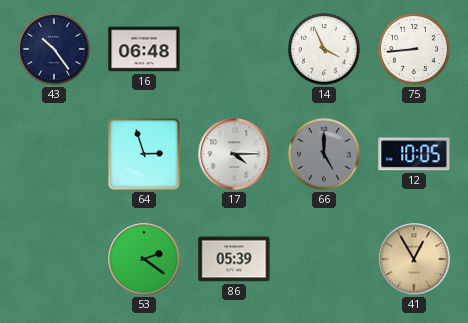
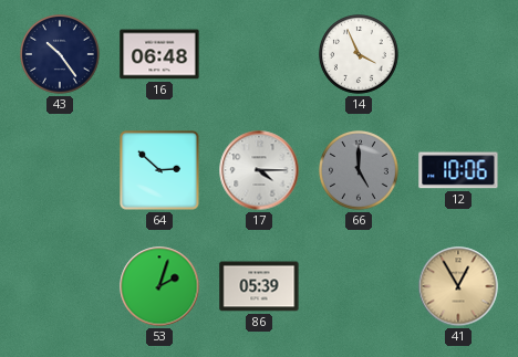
75: 8:44 -> none (415, 50)
64: 2:57 -> 2:52 (160, 171)
12: 10:05 -> 10:06 (458, 170)
53: 2:21 -> 2:03 (159, 286)
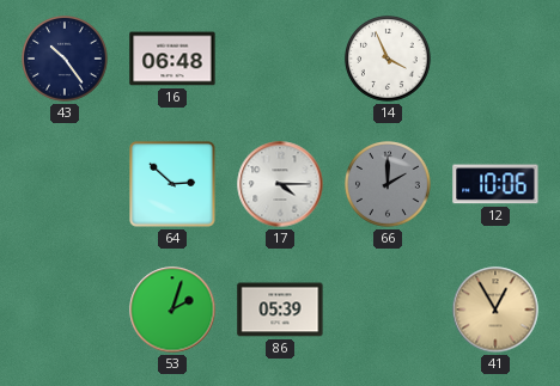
66: 5:00 -> 2:00 (389, 185)
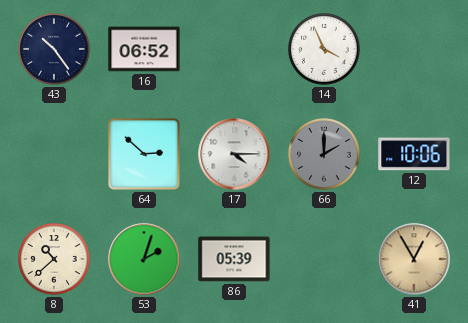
16: 06:48 -> 06:52 (144, 49)
8: none -> 10:38 (55, 260)
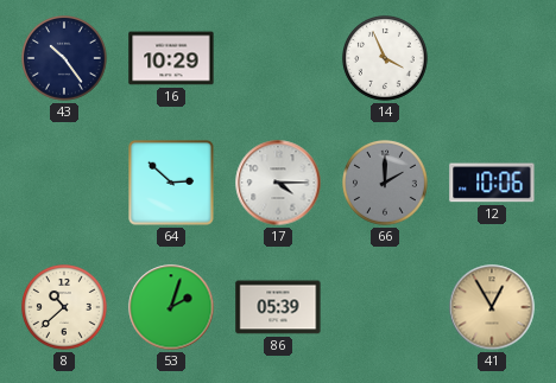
16: 06:52 -> 10:29 (171, 58)
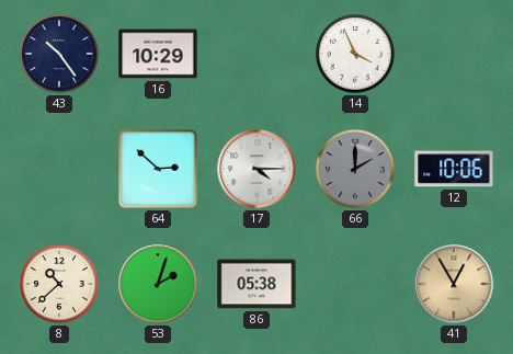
86: 05:39 -> 05:38 (256, 284)
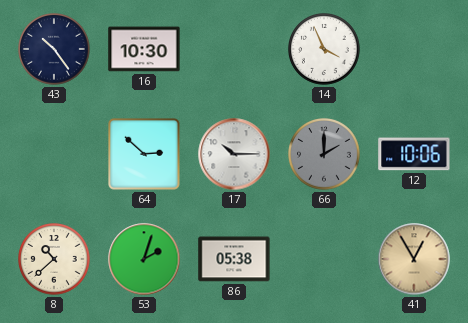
16: 10:29 -> 10:30 (144, 49)
17: 4:15 -> 10:15 (234, 154)
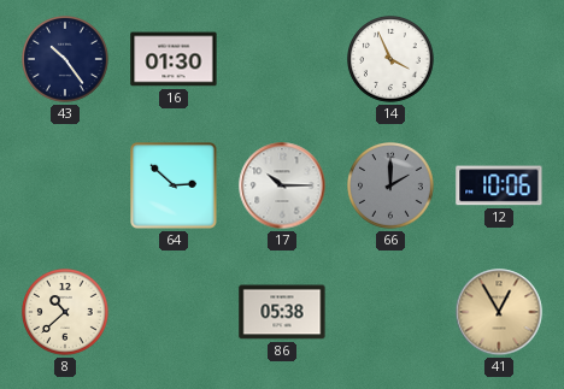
16: 10:30 -> 01:30 (174, 59)
53: 2:03 -> none (144, 259)
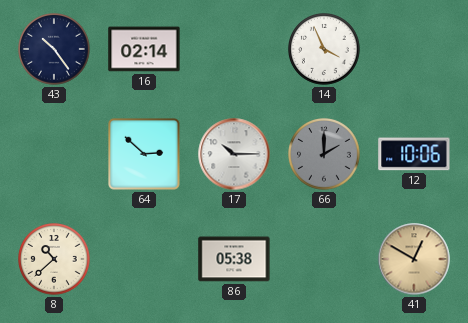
16: 01:30 -> 02:14 (144, 49)
41: 12:55 -> 12:50 (414, 259)
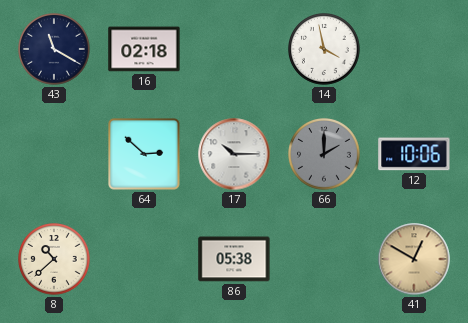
43: 10:24 -> 11:20 (55, 50)
16: 02:14 -> 02:18 (144, 49)
14: 3:56 -> 3:58 (325, 50)
